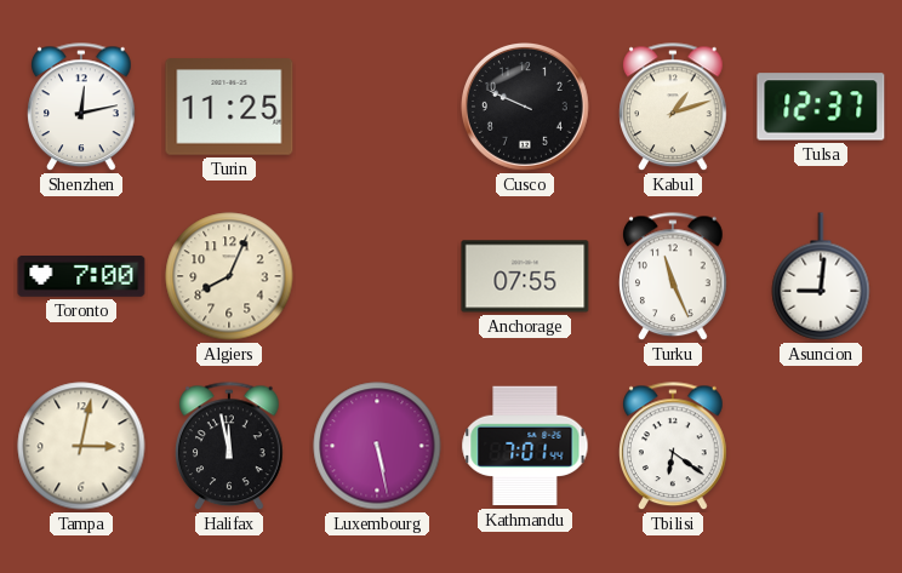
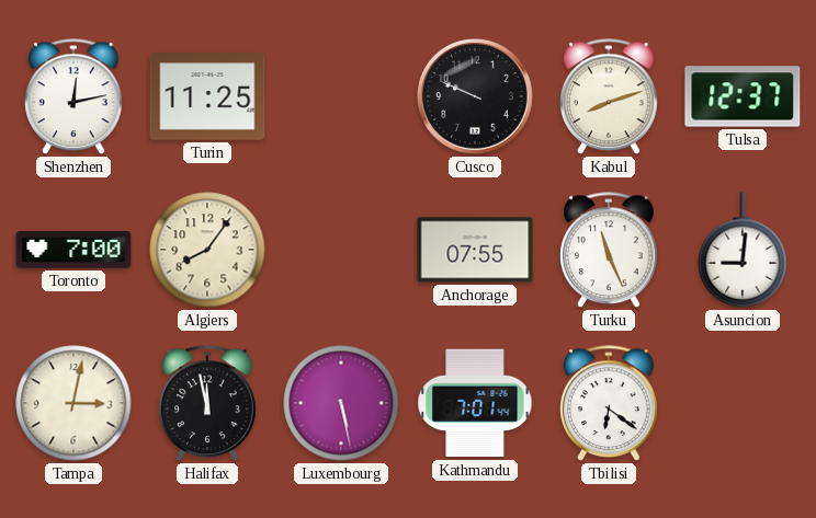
Kabul: 1:12 -> 8:12 (610, 97)
Algiers: 8:04 -> 8:06 (207, 250)
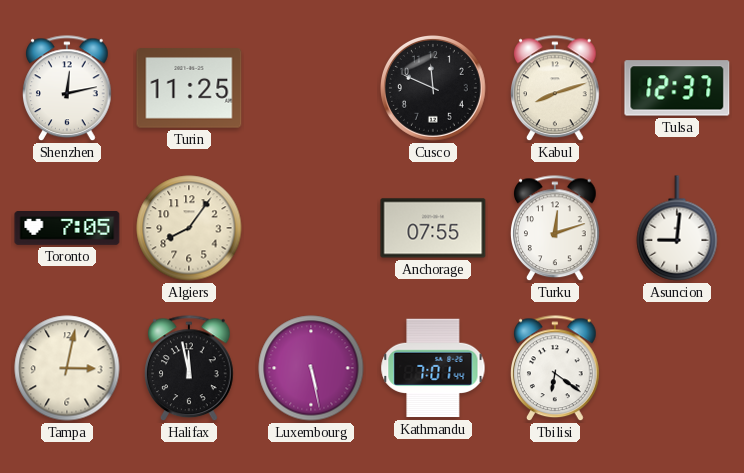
Cusco: 9:49 -> 11:49 (434, 89)
Toronto: 7:00 -> 7:05 (67, 229)
Turku: 11:26 -> 12:12 (556, 229)
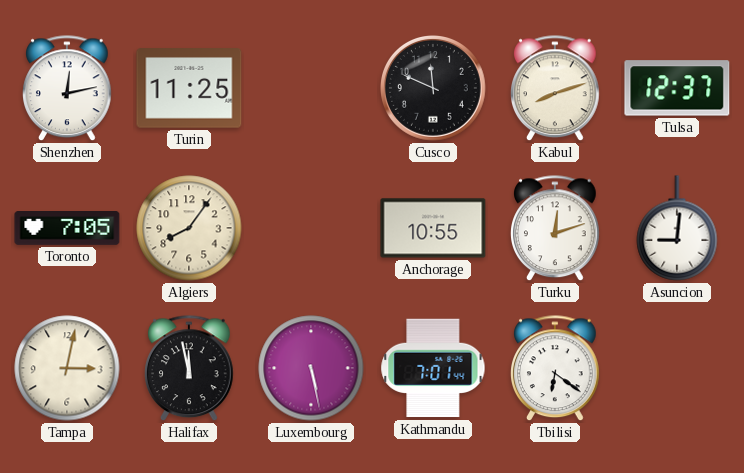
Anchorage: 07:55 -> 10:55 (433, 228)
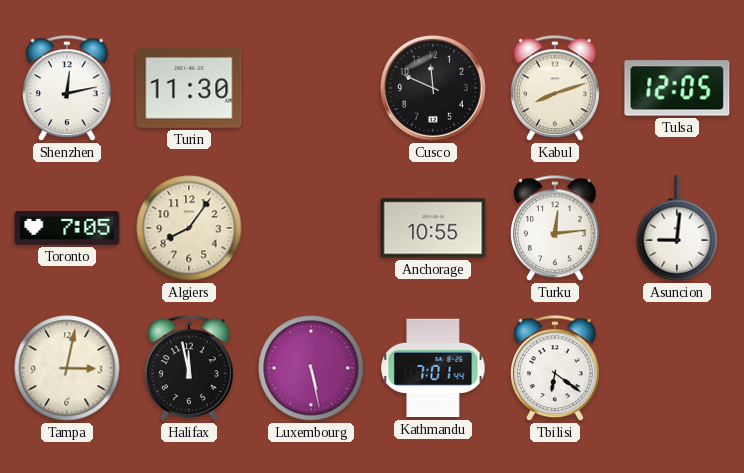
Turin: 11:25 -> 11:30 (189, 88)
Tulsa: 12:37 -> 12:05 (677, 88)
Turku: 12:12 -> 12:14 (556, 229)
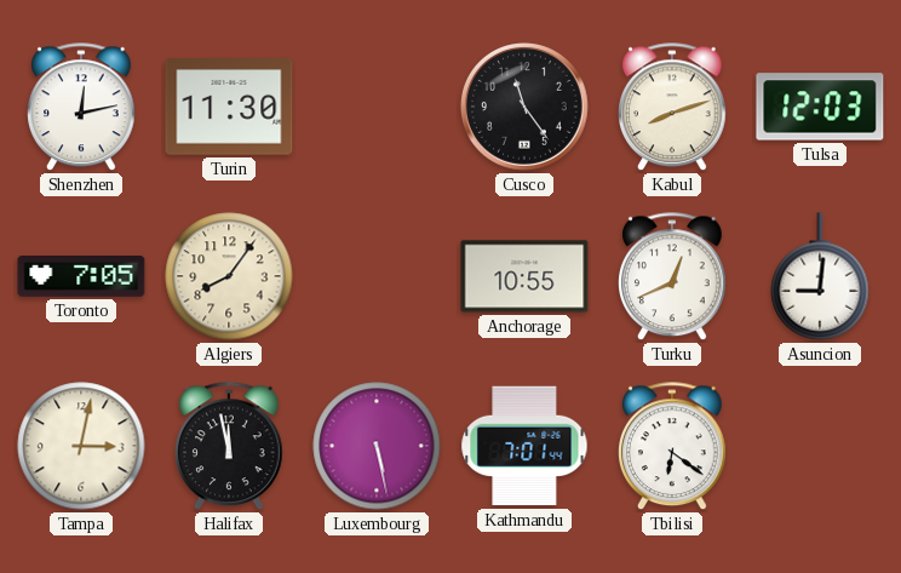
Cusco: 11:49 -> 11:24 (526, 108)
Tulsa: 12:05 -> 12:03 (820, 107)
Turku: 12:14 -> 12:41 (673, 277)
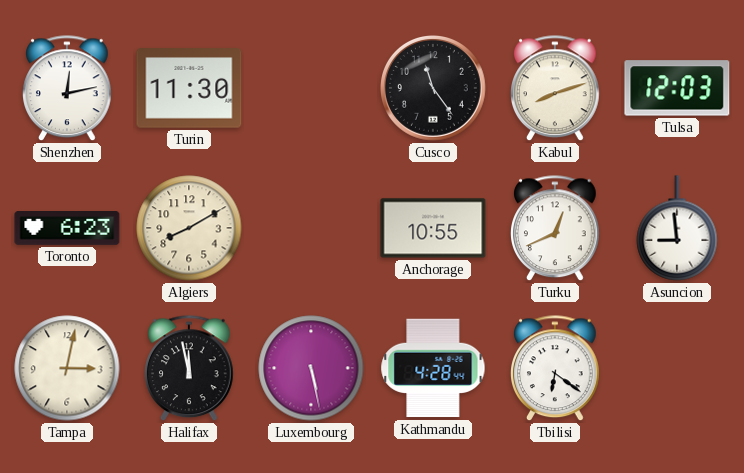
Toronto: 7:05 -> 6:23 (67, 229)
Algiers: 8:06 -> 8:10 (189, 228)
Asuncion: 9:01 -> 8:59 (677, 228)
Kathmandu: 7:01 -> 4:28 (433, 368)
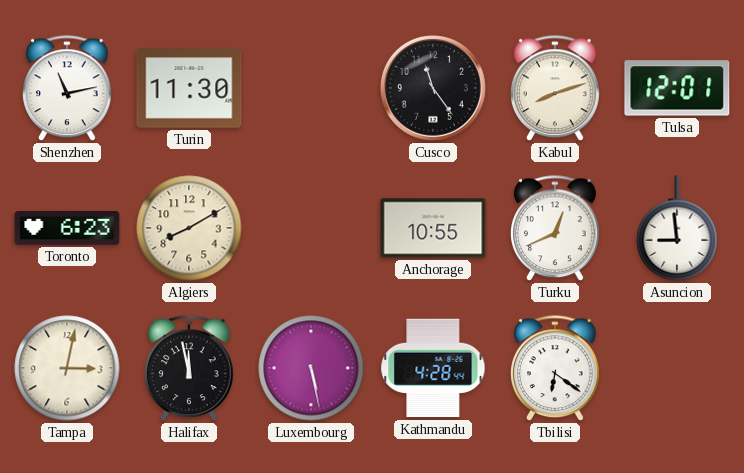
Shenzhen: 12:13 -> 11:13 (68, 89)
Tulsa: 12:03 -> 12:01 (677, 88)
